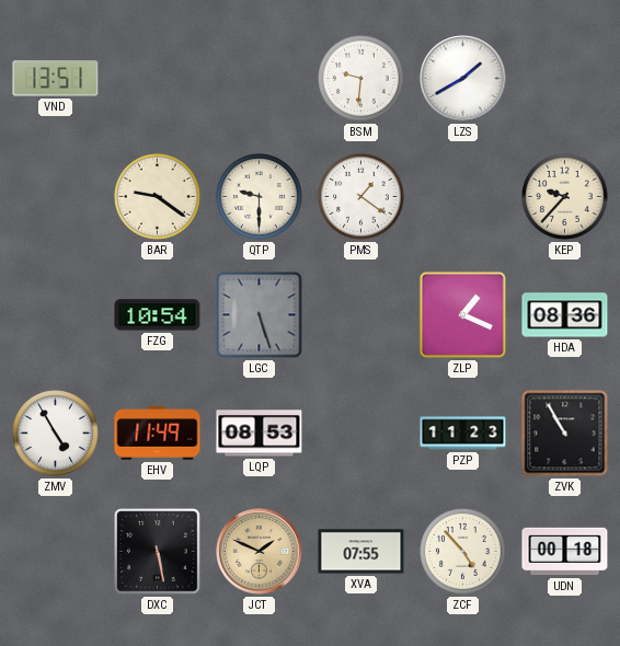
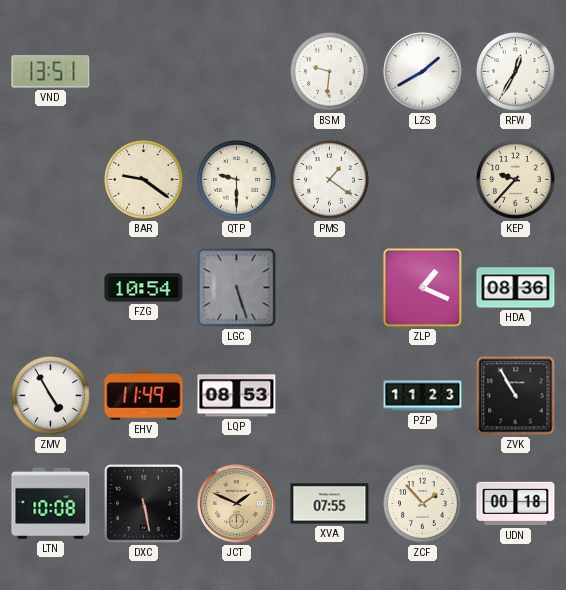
RFW: none -> 12:35 (516, 72)
LTN: none -> 10:08 (51, 503)
ZCF: 4:53 -> 1:53 (423, 504)
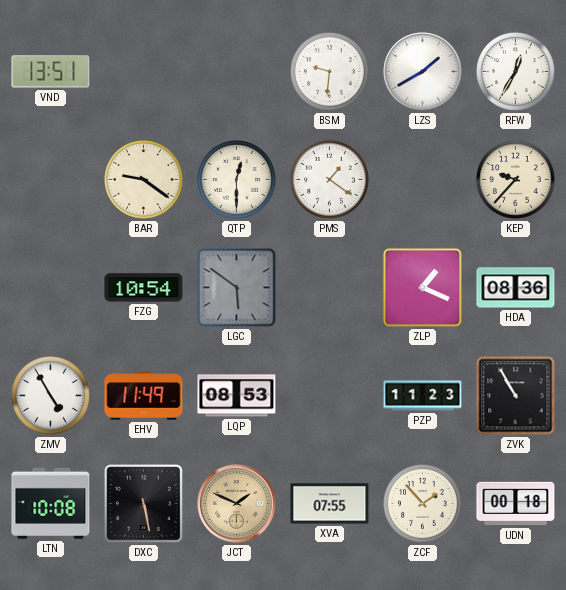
QTP: 9:30 -> 12:30 (237, 180)
LGC: 5:27 -> 5:51 (237, 288)
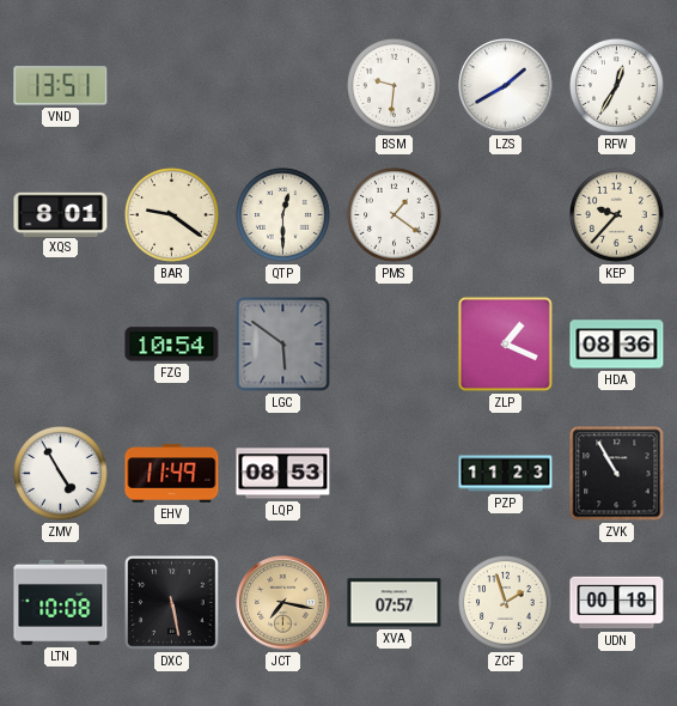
XQS: none -> 8:01 (61, 214)
JCT: 1:49 -> 7:17 (283, 603)
XVA: 07:55 -> 07:57 (395, 603)
ZCF: 1:53 -> 1:57 (506, 603)
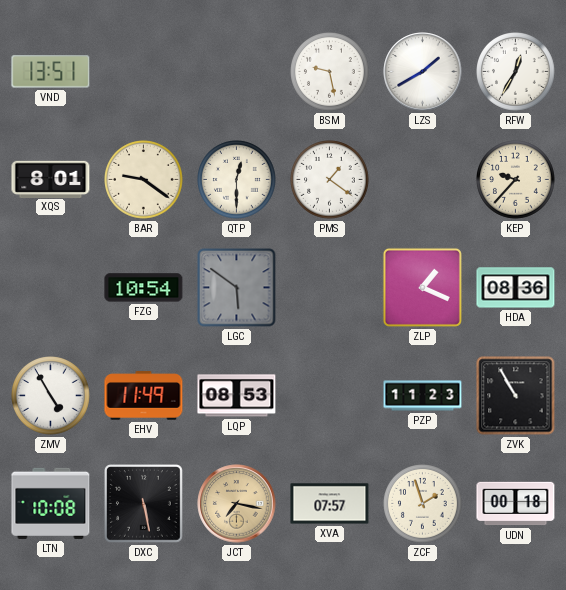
BSM: 9:31 -> 9:28 (330, 72)
